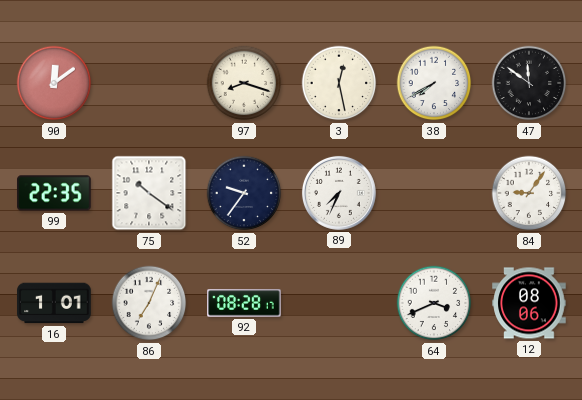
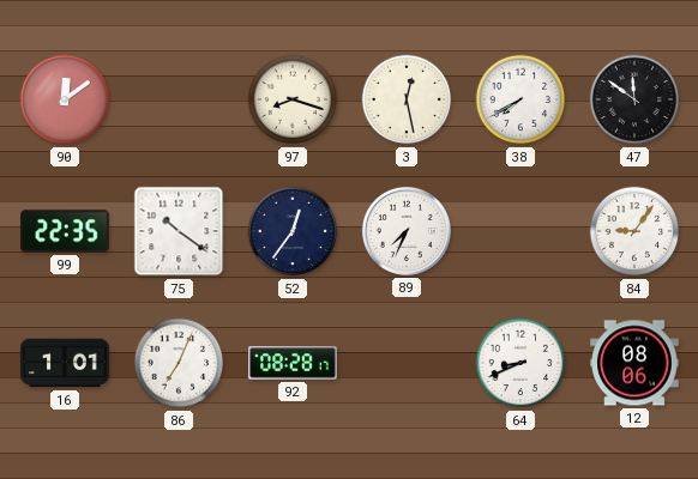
52: 9:36 -> 12:36 (293, 231)
64: 3:41 -> 8:41 (521, 363)
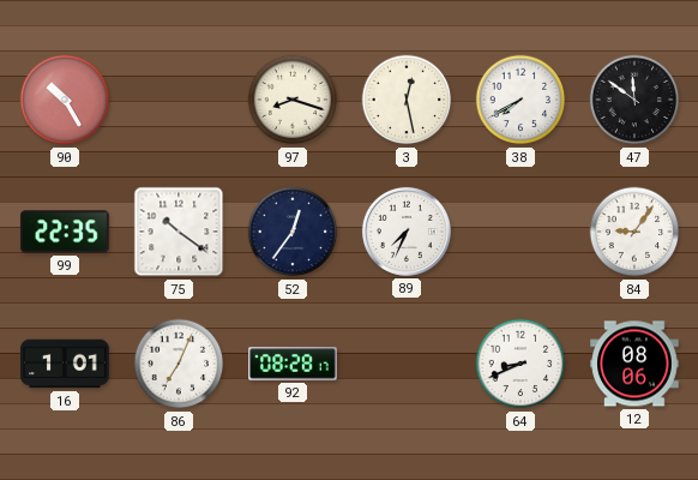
90: 12:09 -> 10:25 (65, 100)
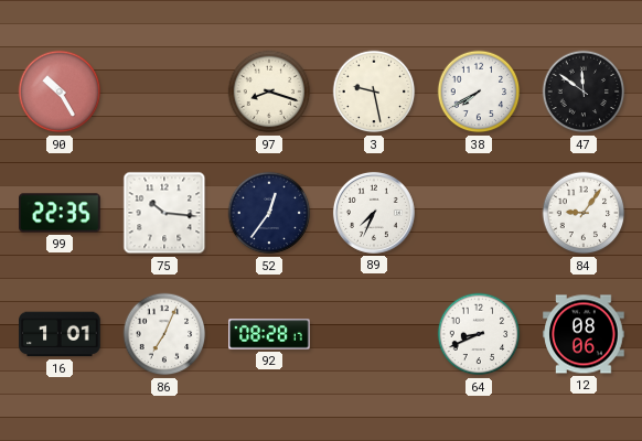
3: 12:28 -> 9:28 (374, 92)
75: 10:21 -> 10:16 (164, 213)
